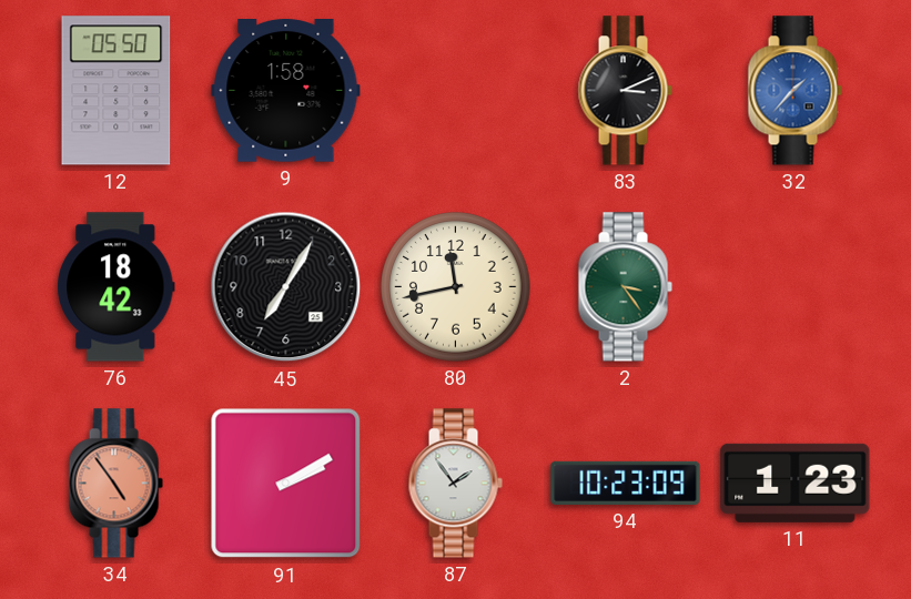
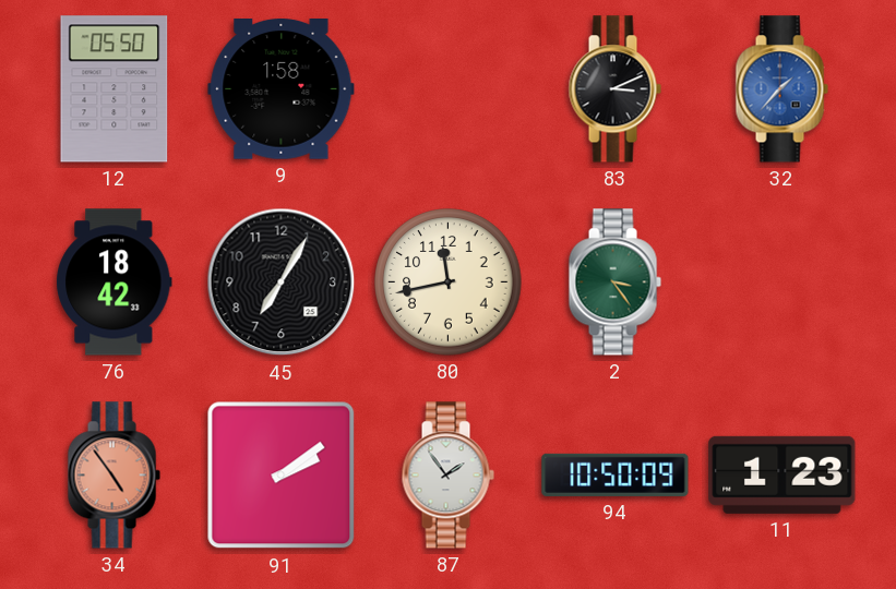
91: 2:10 -> 2:09 (282, 476)
94: 10:23 -> 10:50 (616, 474)
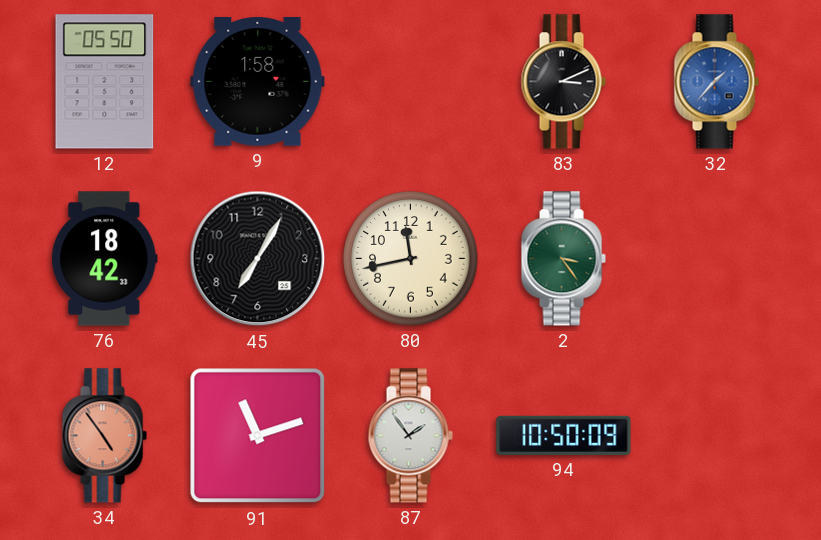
91: 2:09 -> 11:12 (258, 436)
11: 1:23 -> none (782, 474)
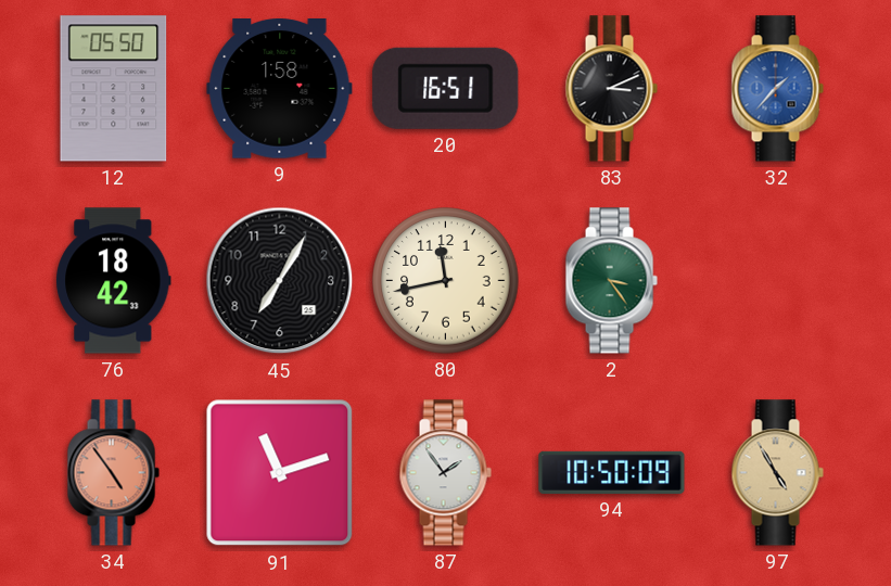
20: none -> 16:51 (446, 88)
97: none -> 4:55 (777, 473)
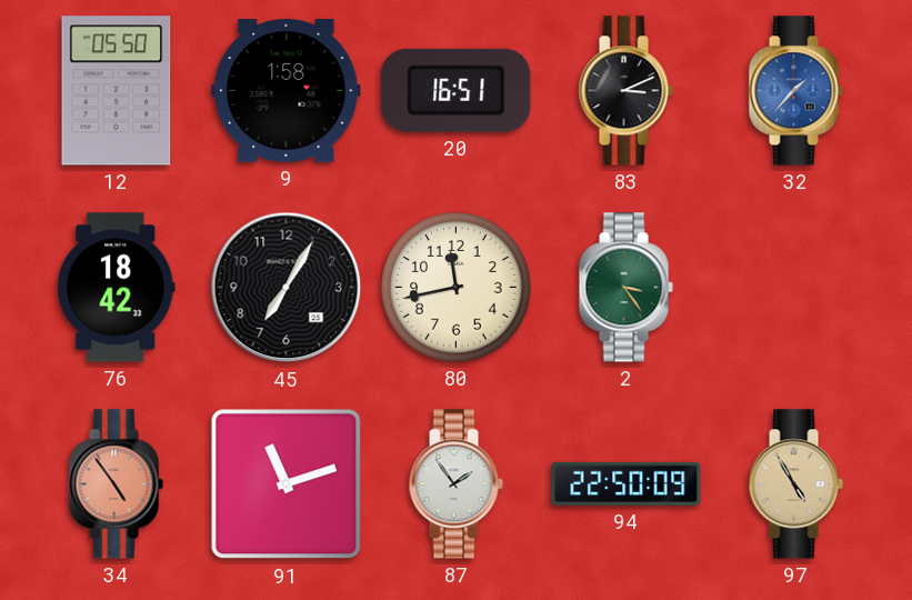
94: 10:50 -> 22:50 (627, 483)
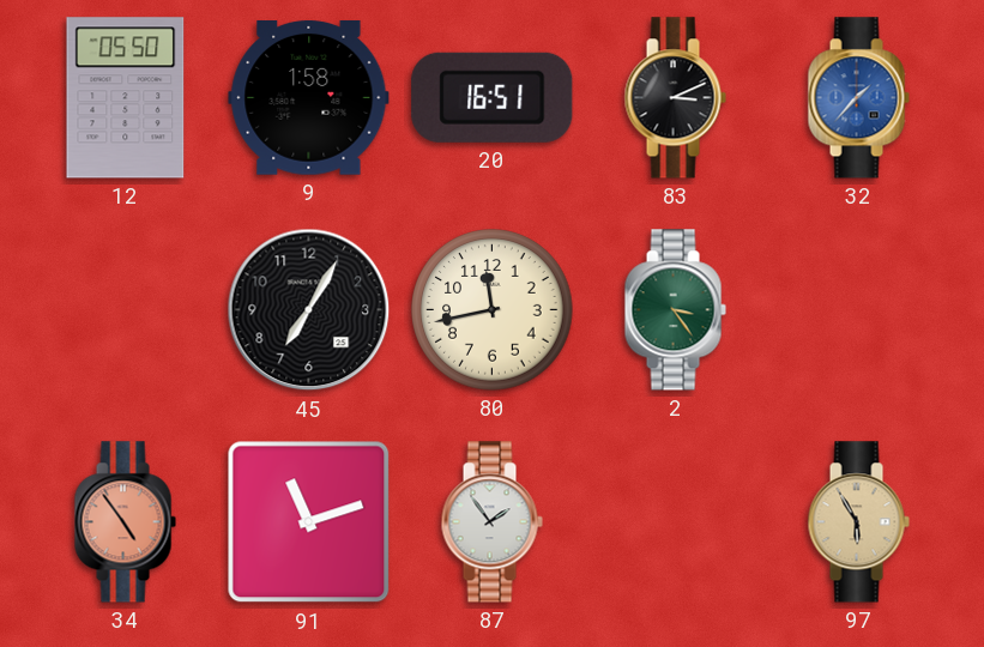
76: 18:42 -> none (117, 288)
94: 22:50 -> none (627, 483)
97: 4:55 -> 5:55 (858, 522)
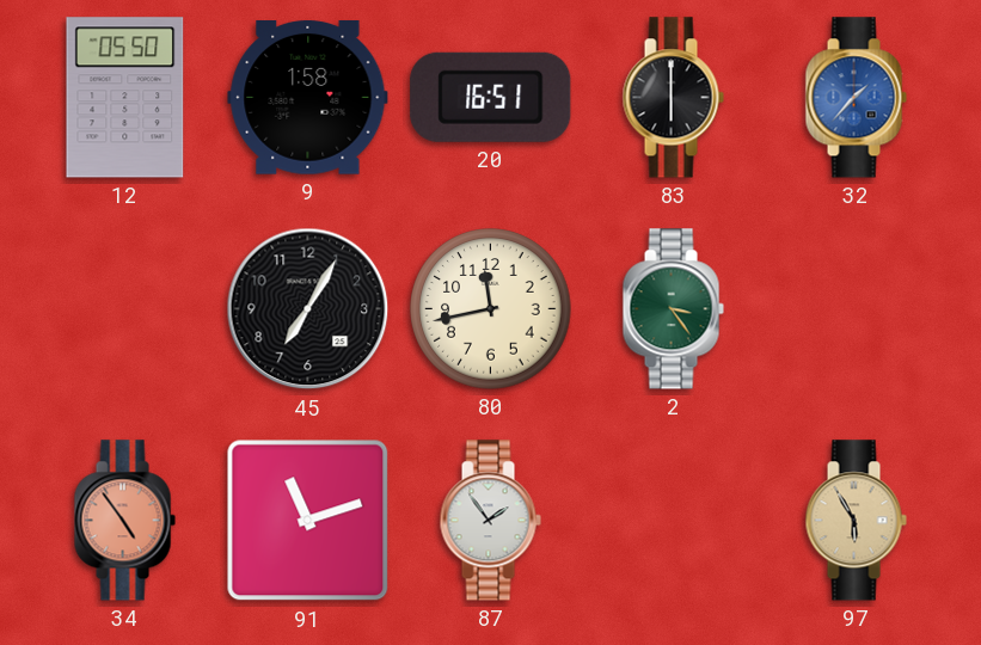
83: 3:11 -> 6:00 (673, 98)
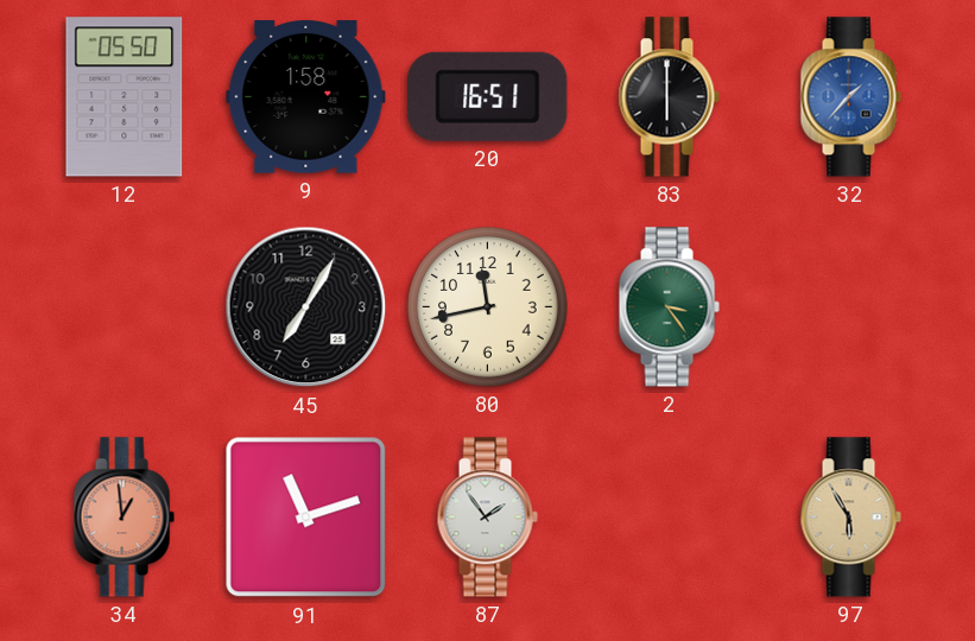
34: 4:54 -> 12:59 (124, 518)
